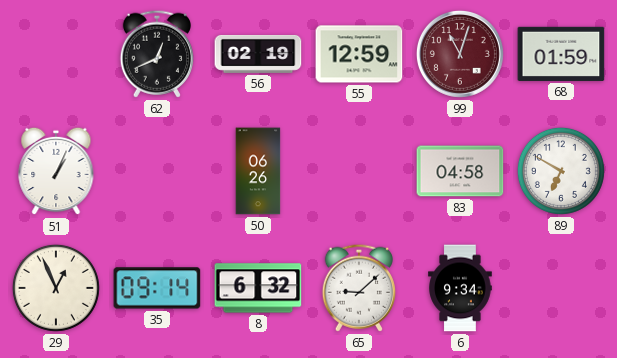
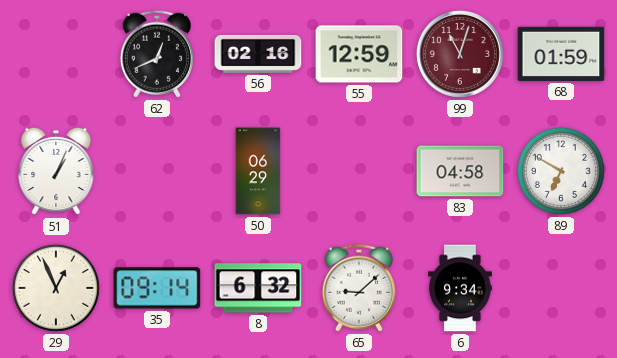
56: 02:19 -> 02:16 (258, 54)
50: 06:26 -> 06:29 (258, 171)
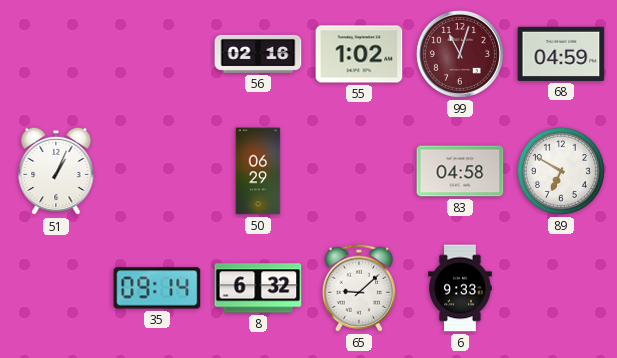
62: 12:41 -> none (157, 54)
55: 12:59 -> 1:02 (359, 54)
68: 01:59 -> 04:59 (561, 54)
29: 12:56 -> none (56, 288)
6: 9:34 -> 9:33 (460, 288)
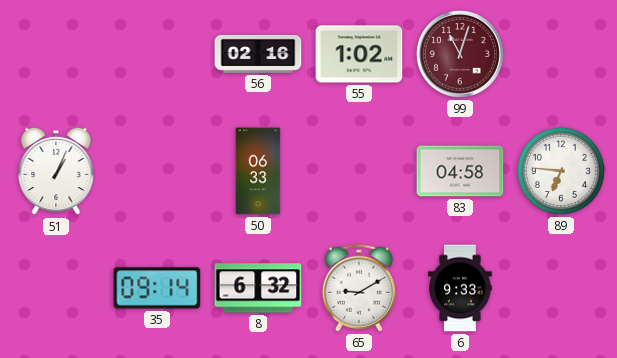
68: 04:59 -> none (561, 54)
50: 06:29 -> 06:33 (258, 171)
89: 6:50 -> 6:46 (561, 171)
65: 9:08 -> 9:10 (359, 288)
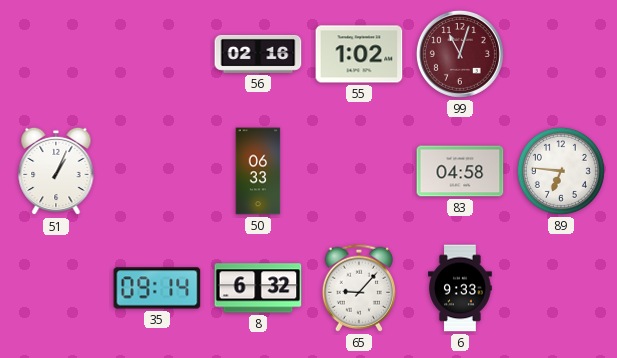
65: 9:10 -> 9:07 (359, 288)
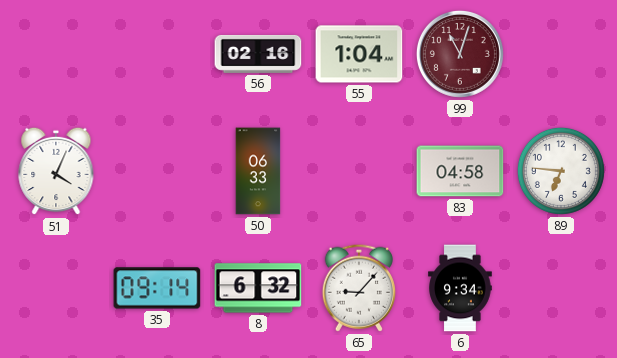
55: 1:02 -> 1:04 (359, 54)
51: 1:04 -> 4:04 (56, 171)
6: 9:33 -> 9:34 (460, 288)
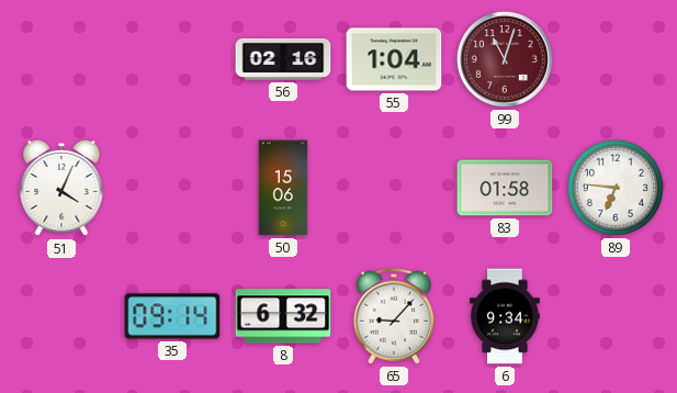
50: 06:33 -> 15:06 (283, 188)
83: 04:58 -> 01:58 (505, 188)
